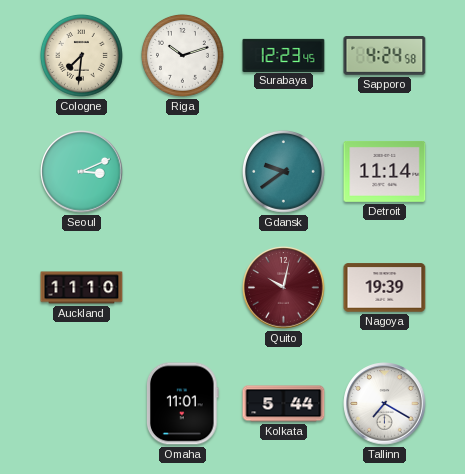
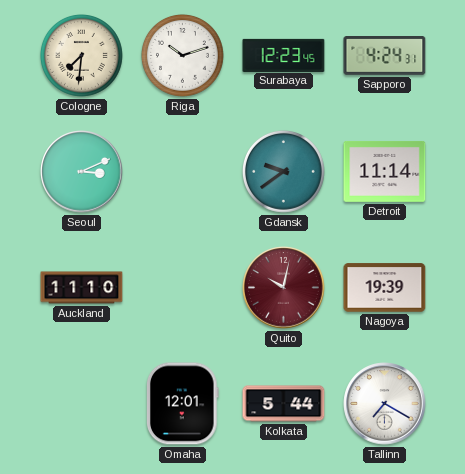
Sapporo: 4:24:58 -> 4:24:31 (385, 56)
Omaha: 11:01 -> 12:01 (183, 404)
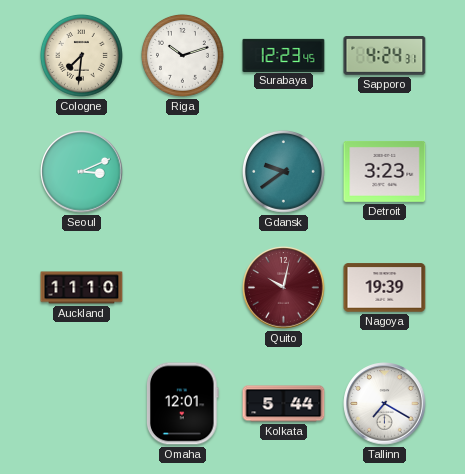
Detroit: 11:14 -> 3:23 (385, 171)
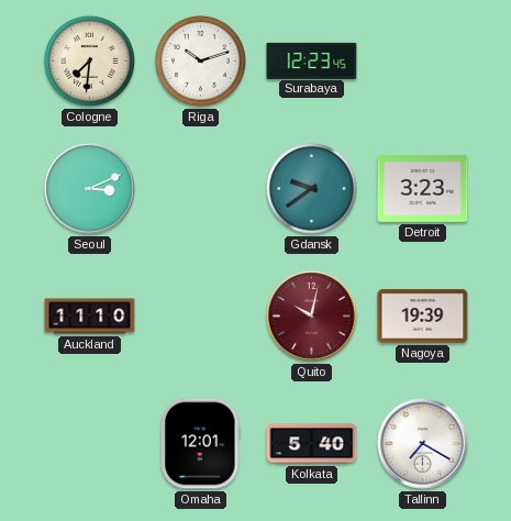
Sapporo: 4:24 -> none (385, 56)
Kolkata: 5:44 -> 5:40 (312, 444)
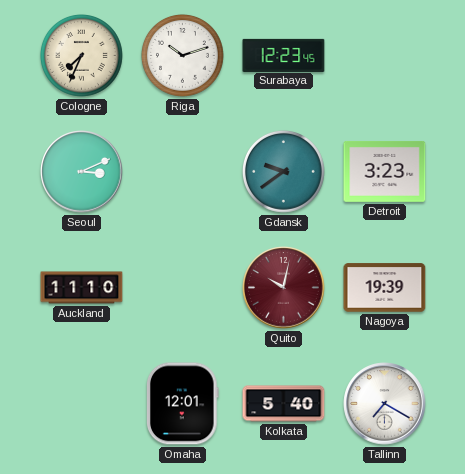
Cologne: 7:31 -> 7:34 (81, 55)
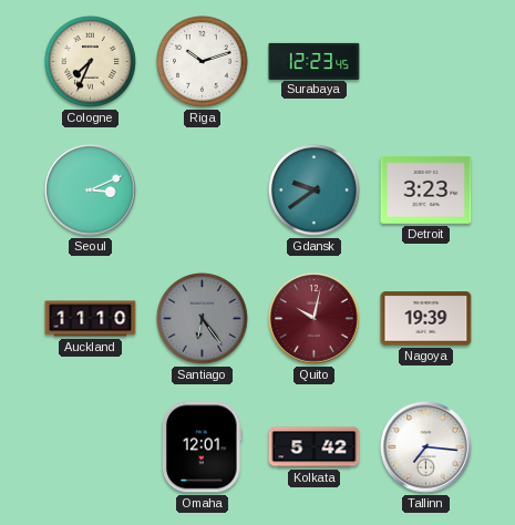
Santiago: none -> 6:24 (202, 318)
Kolkata: 5:40 -> 5:42 (315, 447)
Tallinn: 7:20 -> 7:16 (426, 447)
